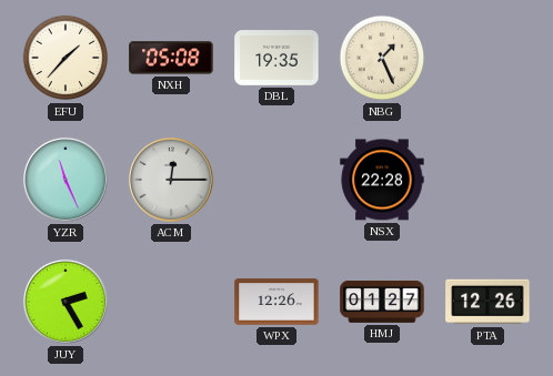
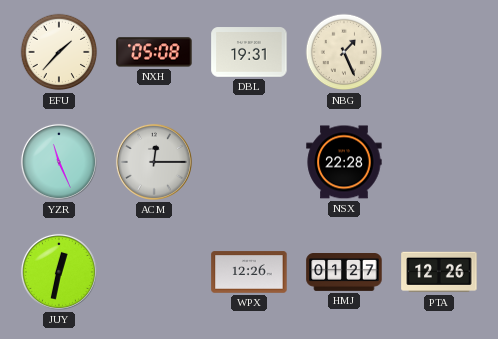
DBL: 19:35 -> 19:31 (249, 52)
JUY: 2:25 -> 12:32 (59, 272)
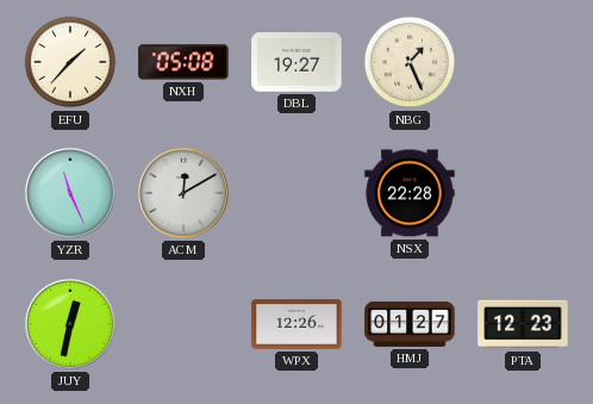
DBL: 19:31 -> 19:27 (296, 62)
ACM: 12:15 -> 12:10 (183, 193)
PTA: 12:26 -> 12:23 (523, 324)
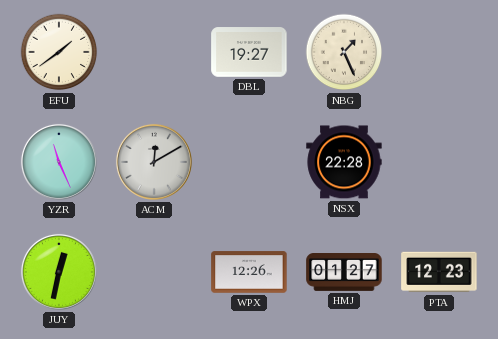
EFU: 1:37 -> 1:39 (59, 52)
NXH: 05:08 -> none (183, 62)
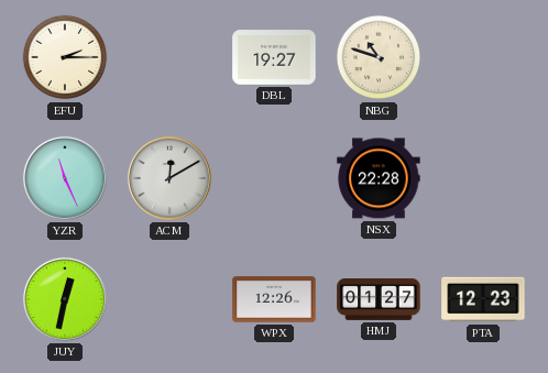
EFU: 1:39 -> 2:15 (65, 57)
NBG: 1:26 -> 10:48 (379, 57)
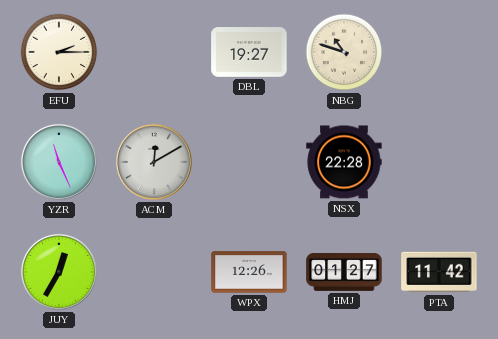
JUY: 12:32 -> 12:35 (59, 272)
PTA: 12:23 -> 11:42 (439, 272)
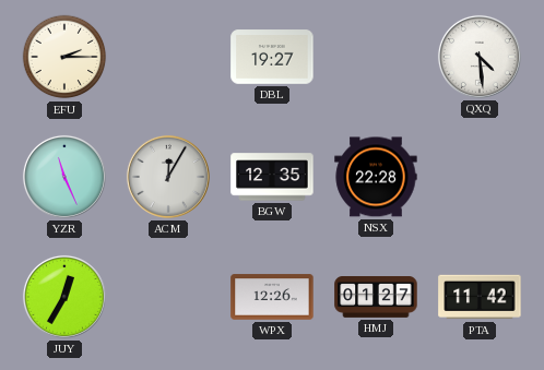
NBG: 10:48 -> none (344, 52)
QXQ: none -> 4:29 (480, 57)
ACM: 12:10 -> 12:05 (168, 177)
BGW: none -> 12:35 (272, 177)
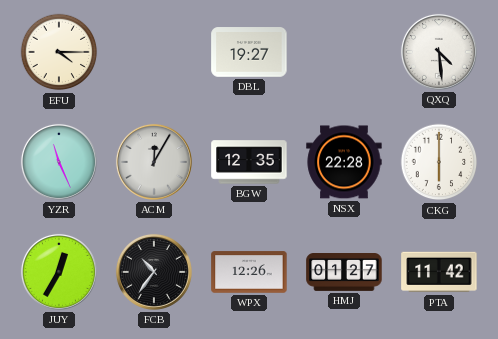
EFU: 2:15 -> 4:15 (59, 52)
CKG: none -> 6:00 (439, 162)
FCB: none -> 10:36 (154, 272)
